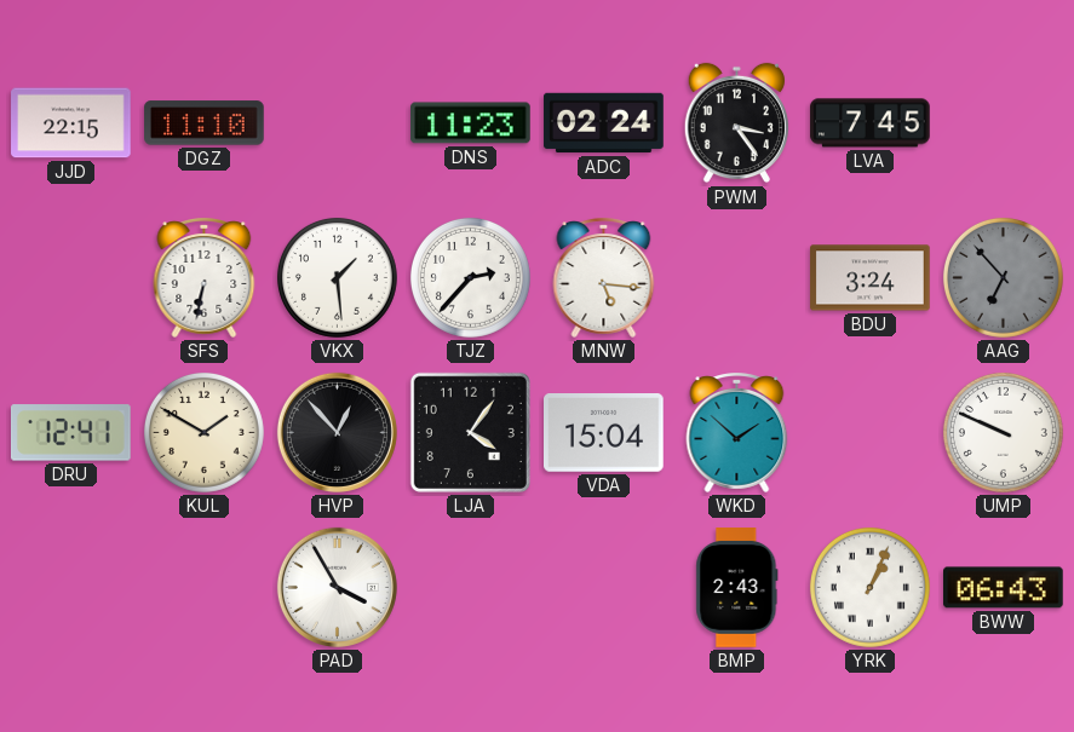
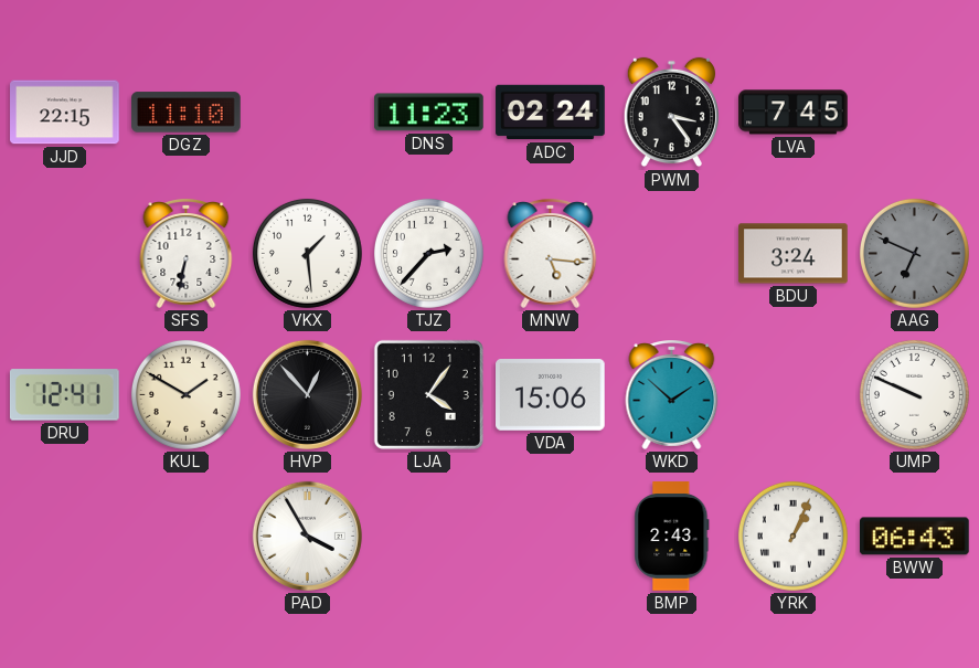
AAG: 6:53 -> 6:49 (914, 253)
VDA: 15:04 -> 15:06 (551, 395)
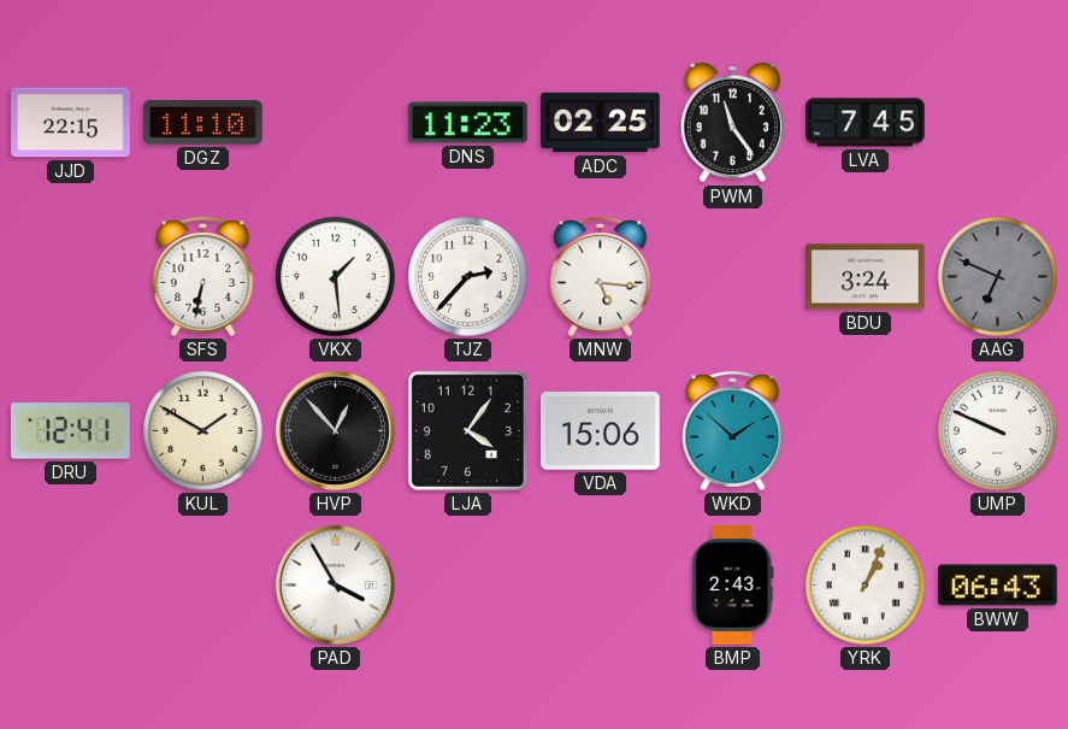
ADC: 02:24 -> 02:25 (601, 123)
PWM: 3:24 -> 11:24 (732, 123)
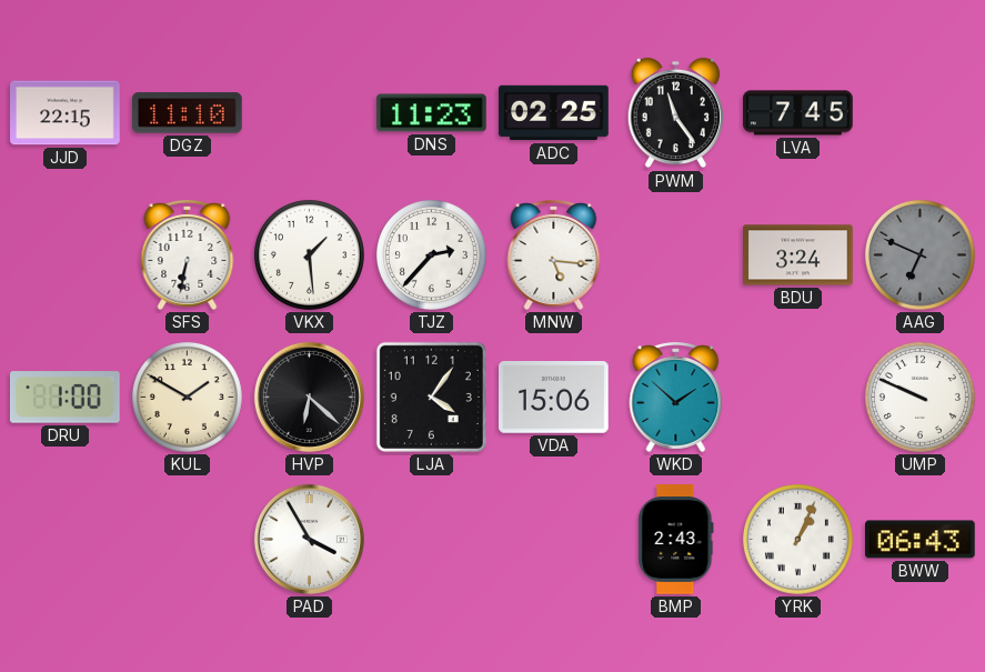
DRU: 12:41 -> 1:00 (66, 398)
HVP: 12:53 -> 6:22 (309, 397)
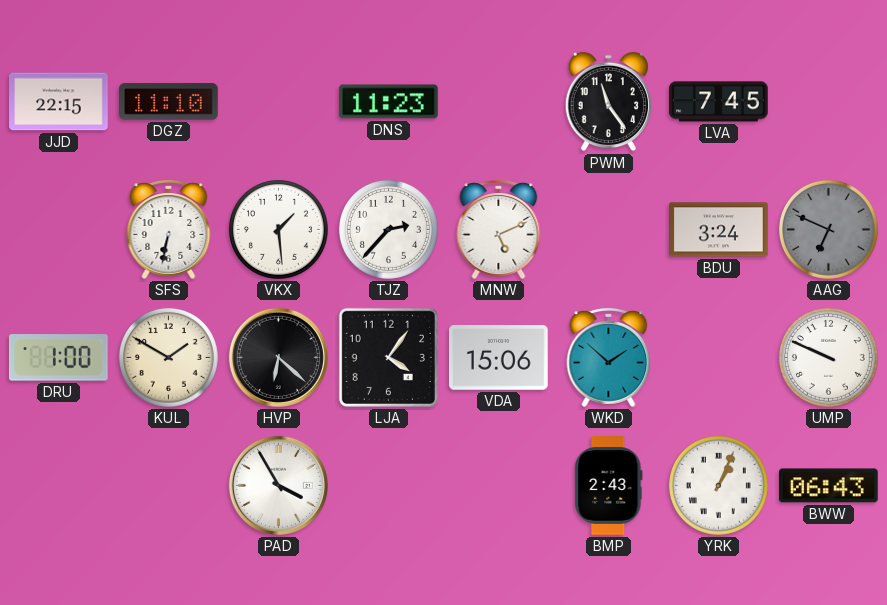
ADC: 02:25 -> none (554, 113)
MNW: 5:16 -> 5:11 (499, 229)
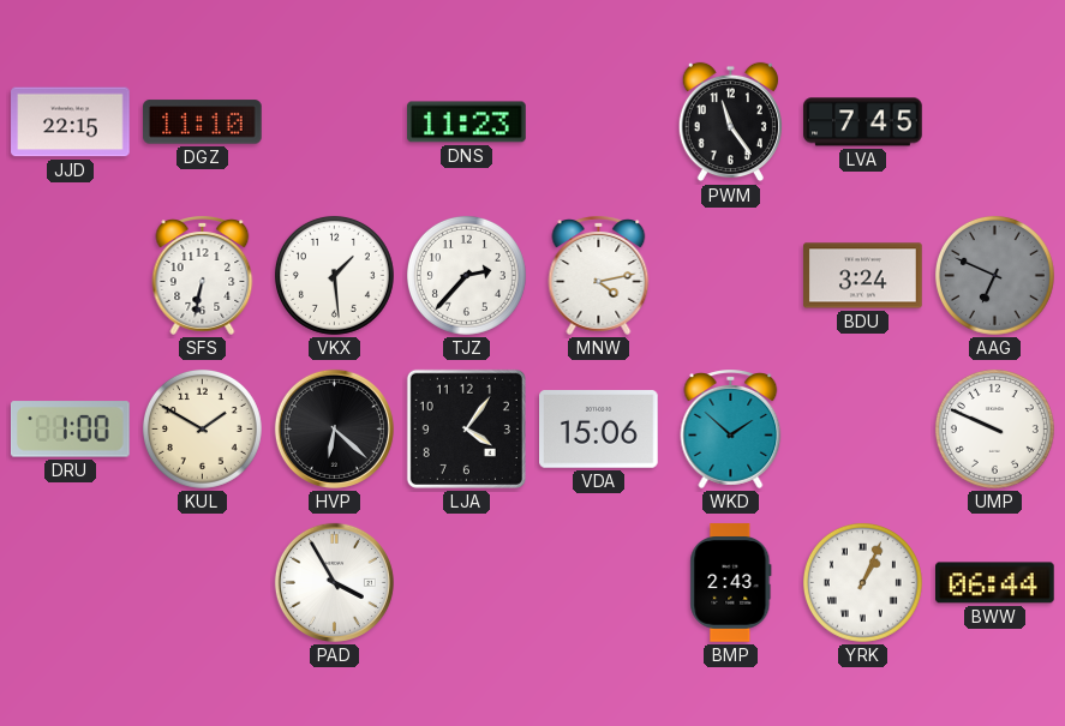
MNW: 5:11 -> 4:13 (599, 275)
BWW: 06:43 -> 06:44 (995, 583)
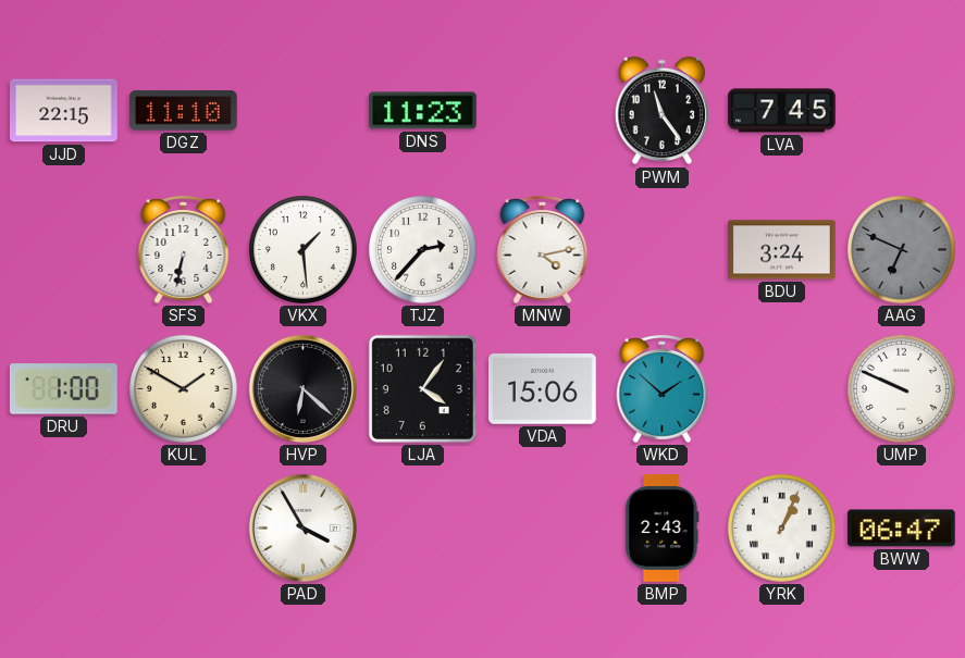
BWW: 06:44 -> 06:47 (902, 529)
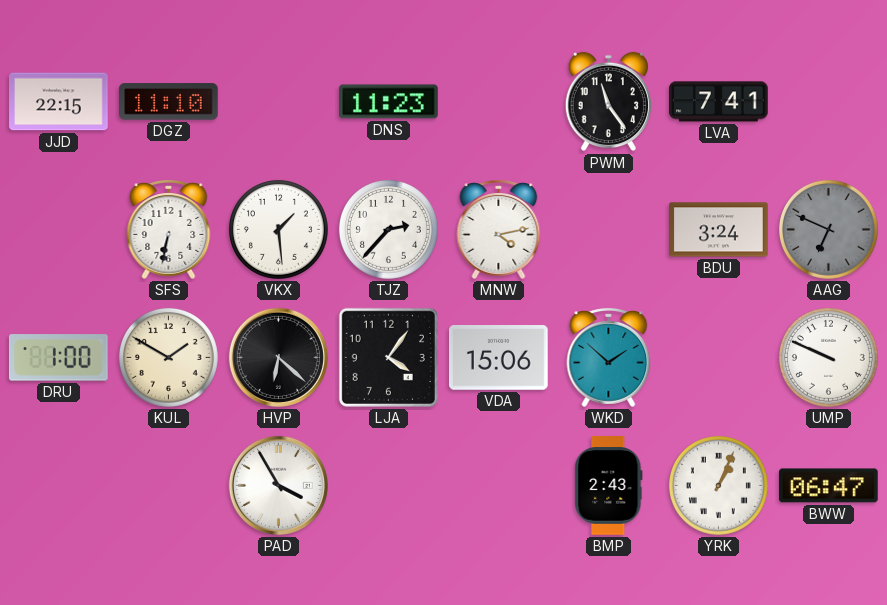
LVA: 7:45 -> 7:41 (719, 102)
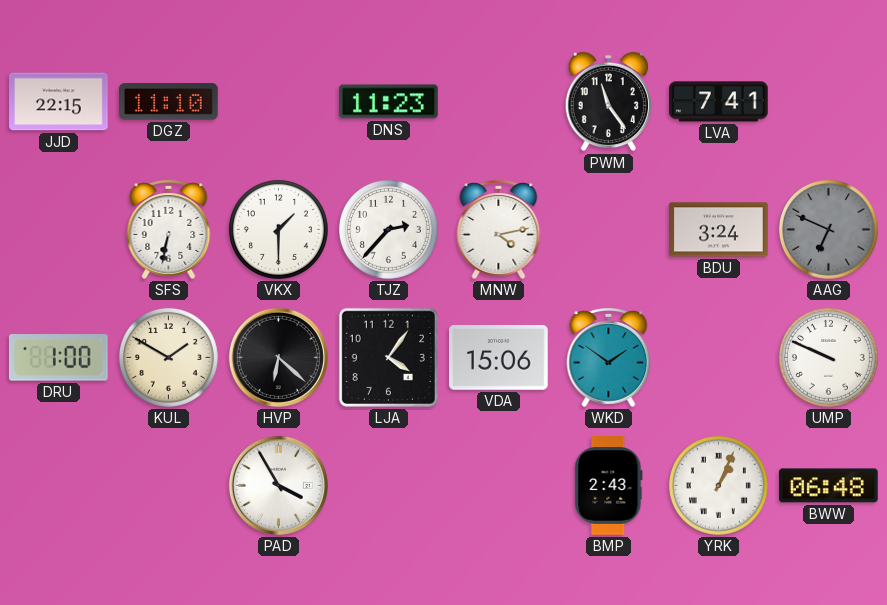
VKX: 1:29 -> 1:30 (278, 229)
WKD: 1:52 -> 1:51 (609, 357)
BWW: 06:47 -> 06:48 (829, 486)
